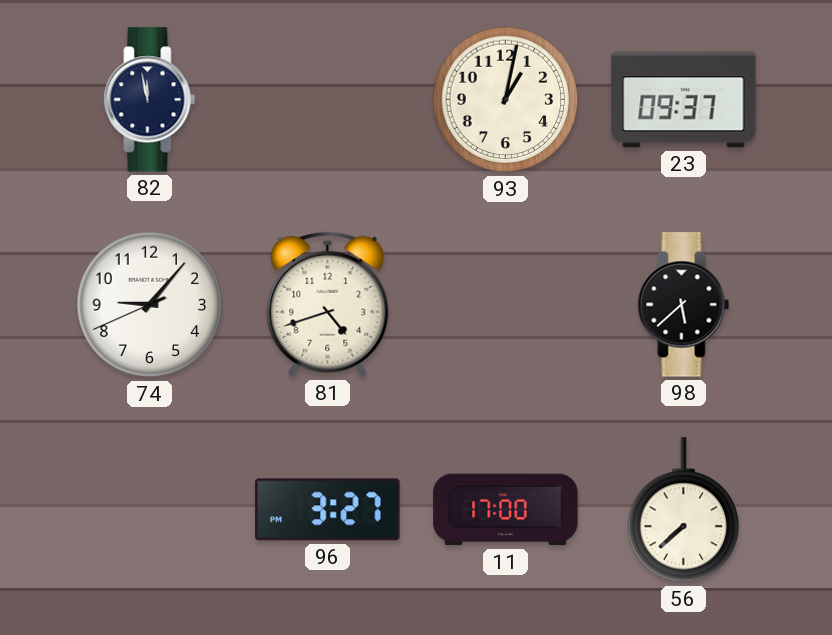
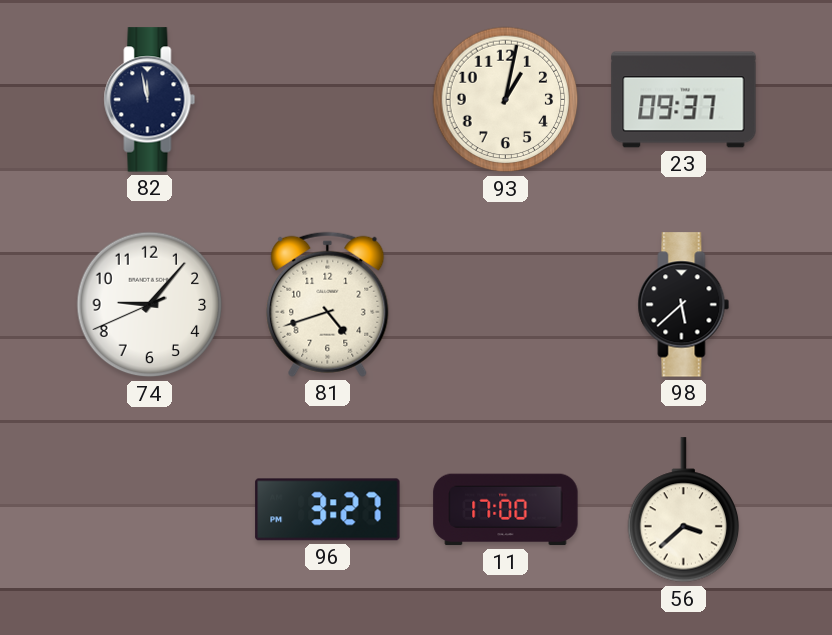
56: 7:38 -> 3:38 (684, 510)
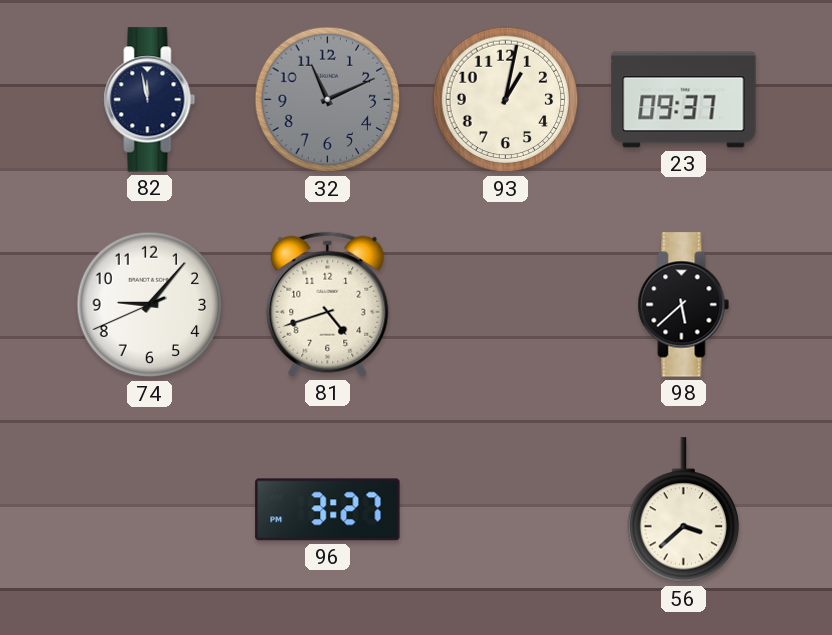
32: none -> 11:11 (328, 100)
11: 17:00 -> none (506, 510)
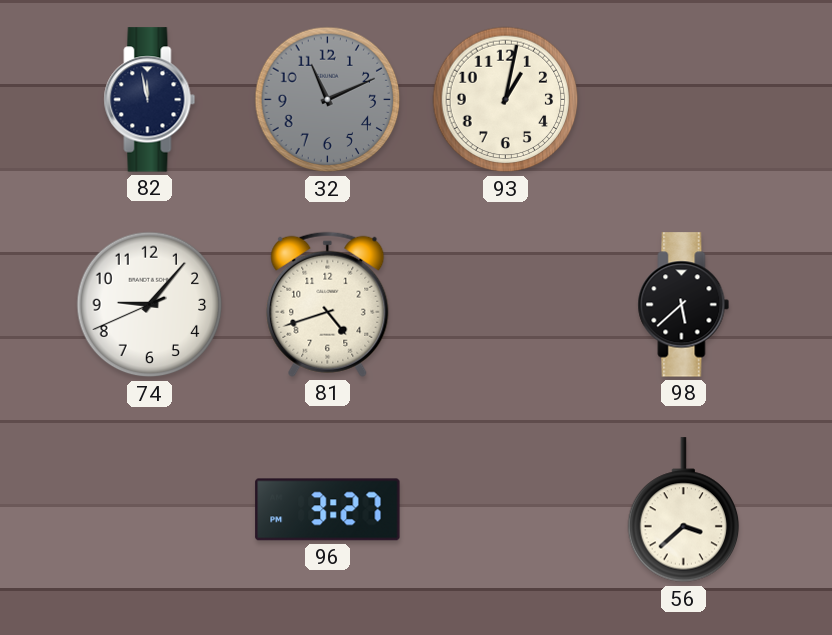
23: 09:37 -> none (684, 100)
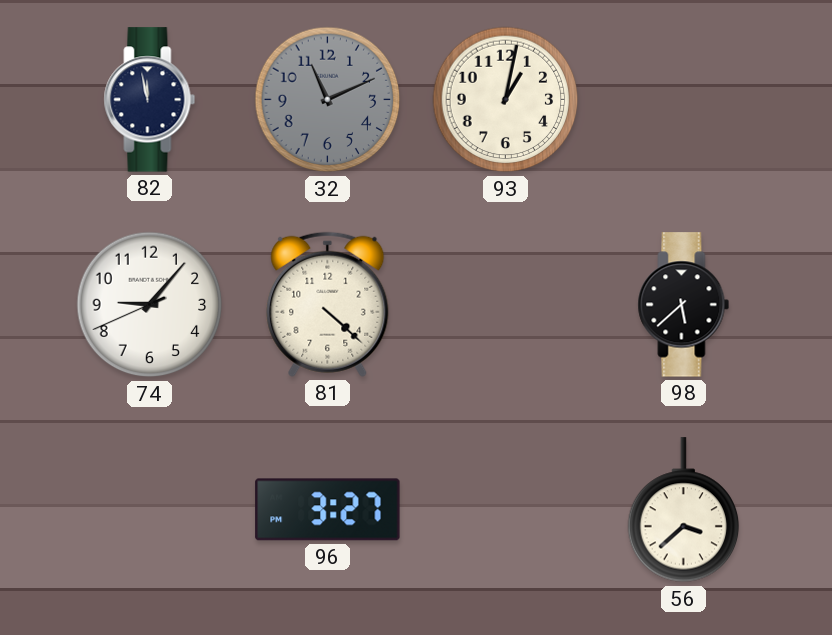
81: 4:42 -> 4:22 (328, 304)
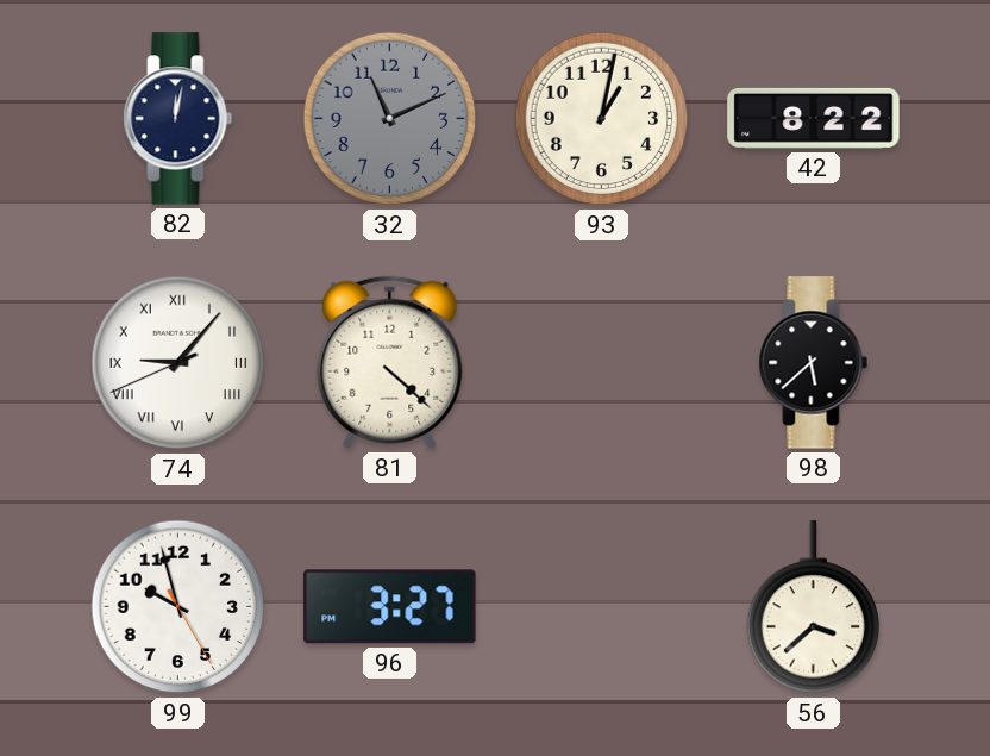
82: 11:58 -> 12:02 (178, 119)
42: none -> 8:22 (814, 118)
74 numerals: Arabic -> Roman (178, 363)
99: none -> 9:57 (178, 607)
